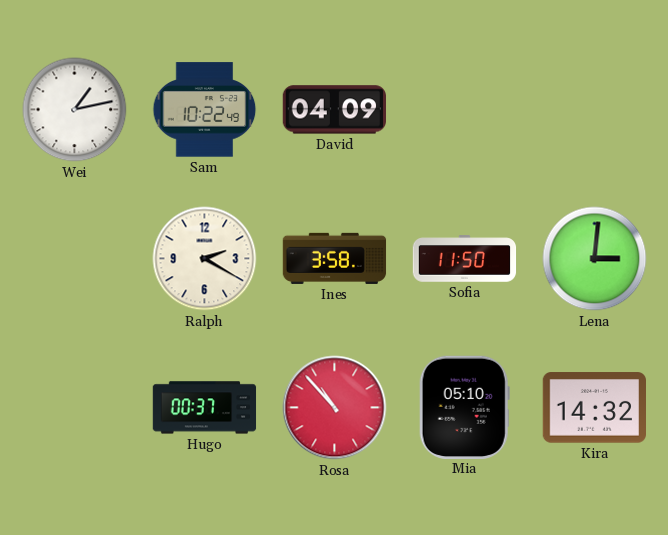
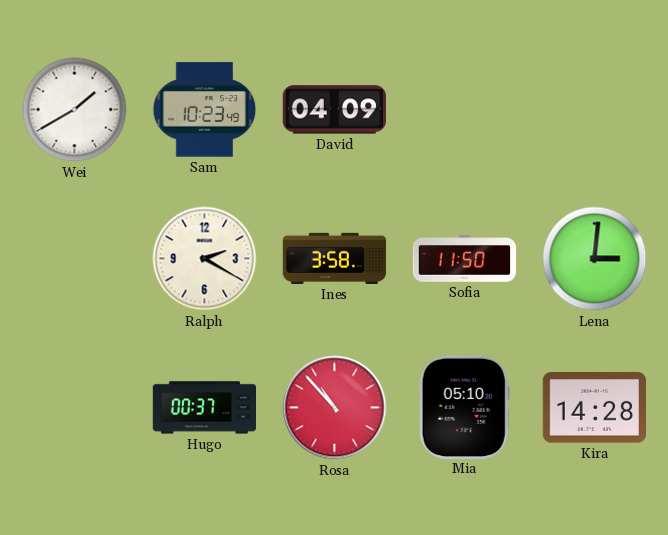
Wei: 1:13 -> 1:40 (75, 110)
Sam: 10:22 -> 10:23 (205, 110)
Kira: 14:32 -> 14:28 (594, 408)
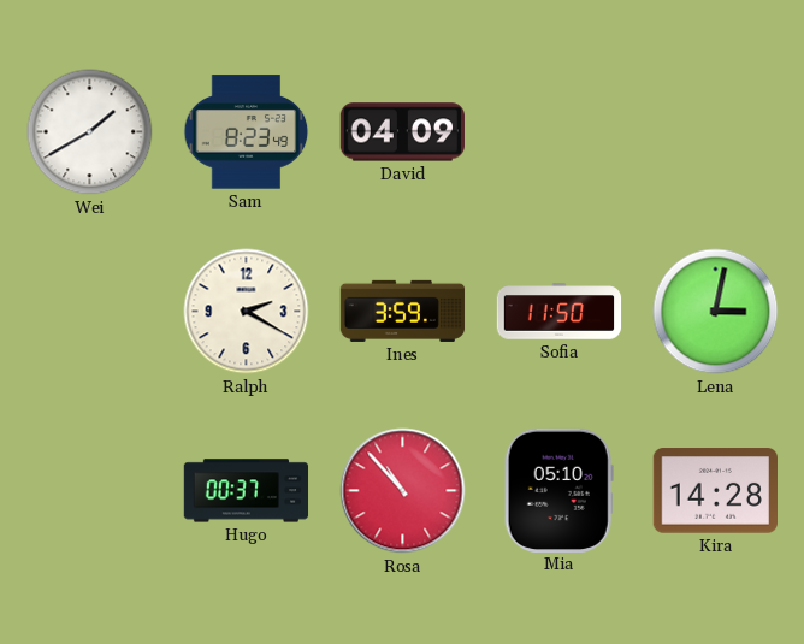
Sam: 10:23 -> 8:23 (247, 132)
Ines: 3:58 -> 3:59 (403, 311)
Lena: 3:01 -> 3:02 (716, 312)
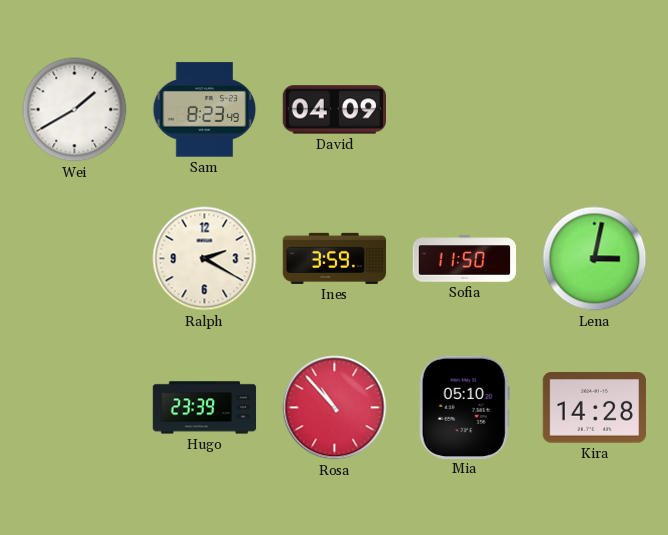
Hugo: 00:37 -> 23:39 (205, 408)
